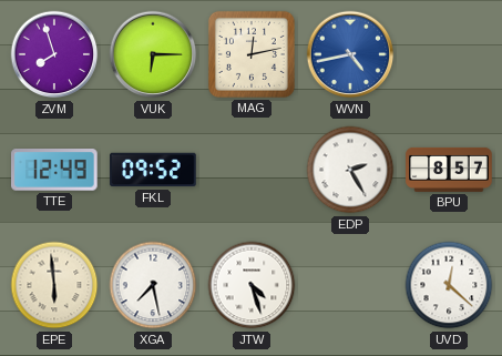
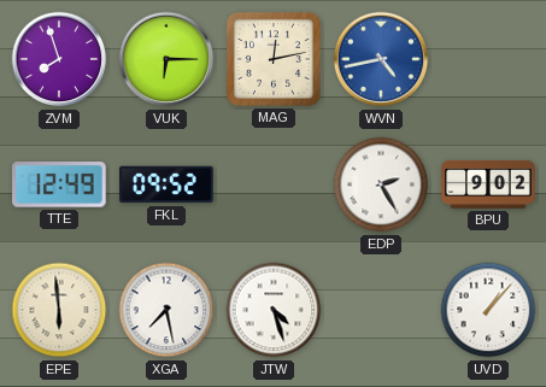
BPU: 8:57 -> 9:02 (488, 184)
UVD: 12:22 -> 1:07 (488, 310)
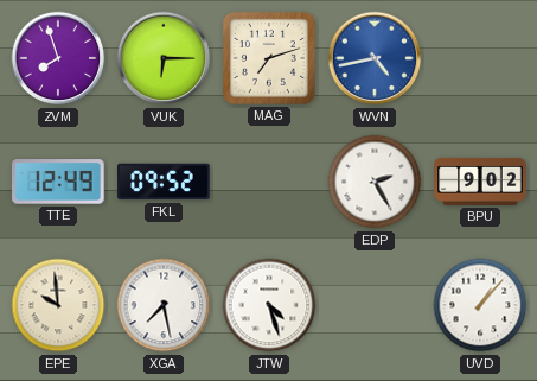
MAG: 12:13 -> 7:12 (269, 58)
EPE: 5:59 -> 9:59 (58, 305)
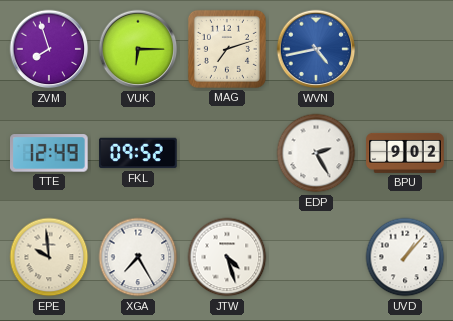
XGA: 7:28 -> 7:25 (138, 257)
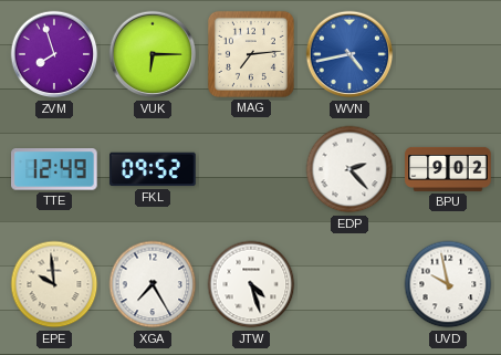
MAG: 7:12 -> 7:14 (251, 54)
EDP: 2:25 -> 2:23 (349, 169)
UVD: 1:07 -> 9:58 (448, 284)
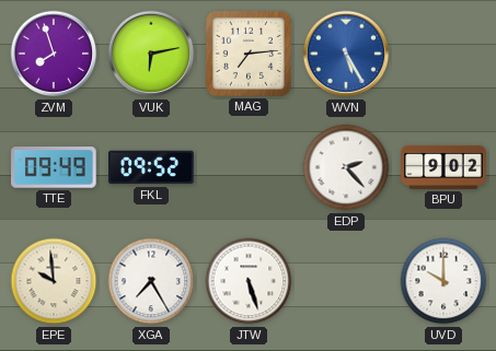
VUK: 6:15 -> 6:13 (151, 54)
WVN: 4:43 -> 5:25 (346, 54)
TTE: 12:49 -> 09:49 (55, 167)
JTW: 4:27 -> 5:27 (249, 281)
UVD: 9:58 -> 10:00 (443, 281)
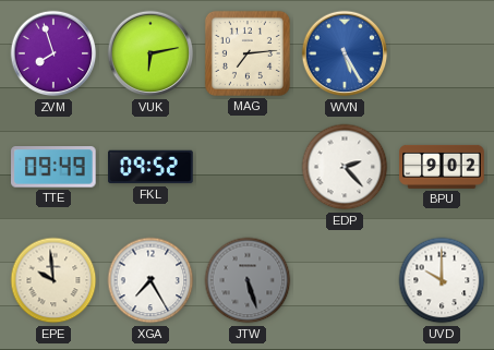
JTW dial: white -> grey (248, 280)
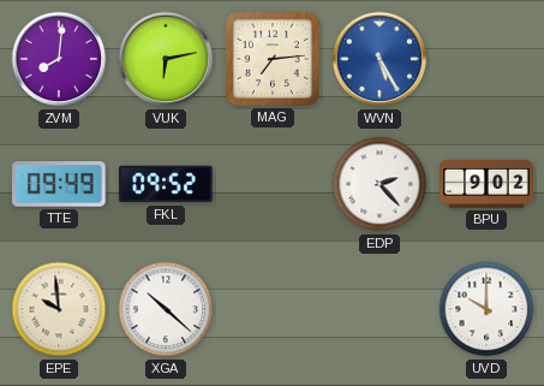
ZVM: 7:57 -> 8:01 (59, 59)
XGA: 7:25 -> 10:22 (166, 309)
JTW: 5:27 -> none (248, 280)
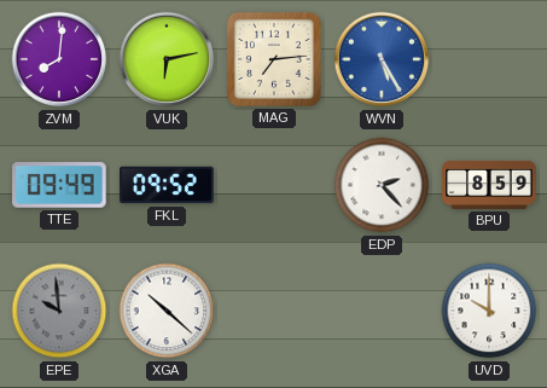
BPU: 9:02 -> 8:59 (489, 185)
EPE dial: cream -> grey (59, 311)
